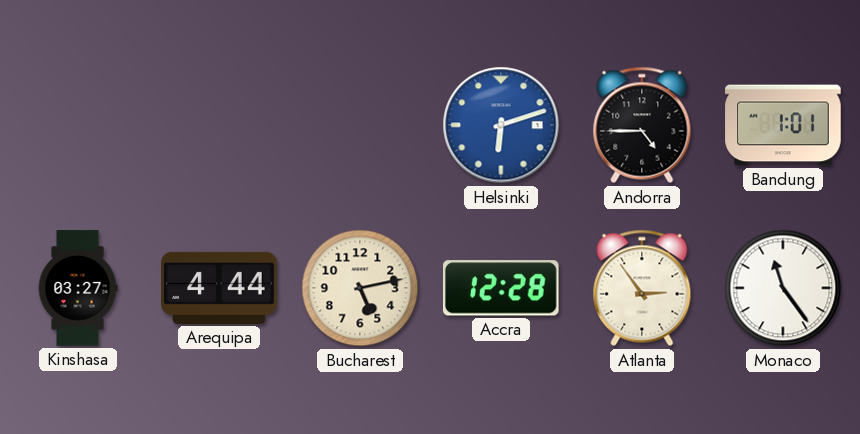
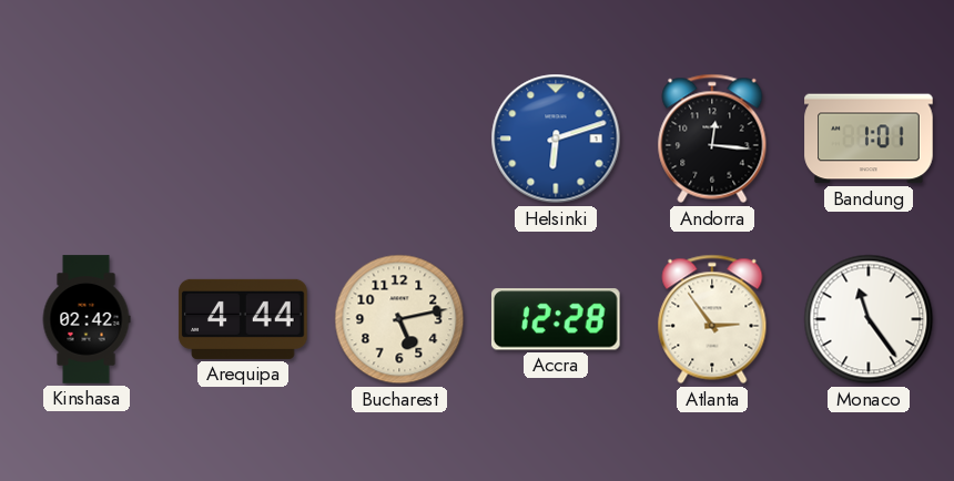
Andorra: 4:45 -> 12:16 (712, 139)
Kinshasa: 03:27 -> 02:42 (87, 319)
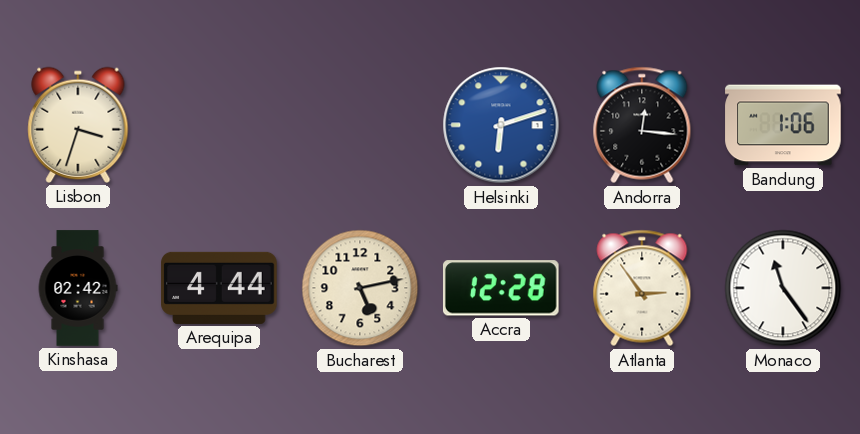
Lisbon: none -> 3:33 (78, 125)
Bandung: 1:01 -> 1:06 (783, 125)
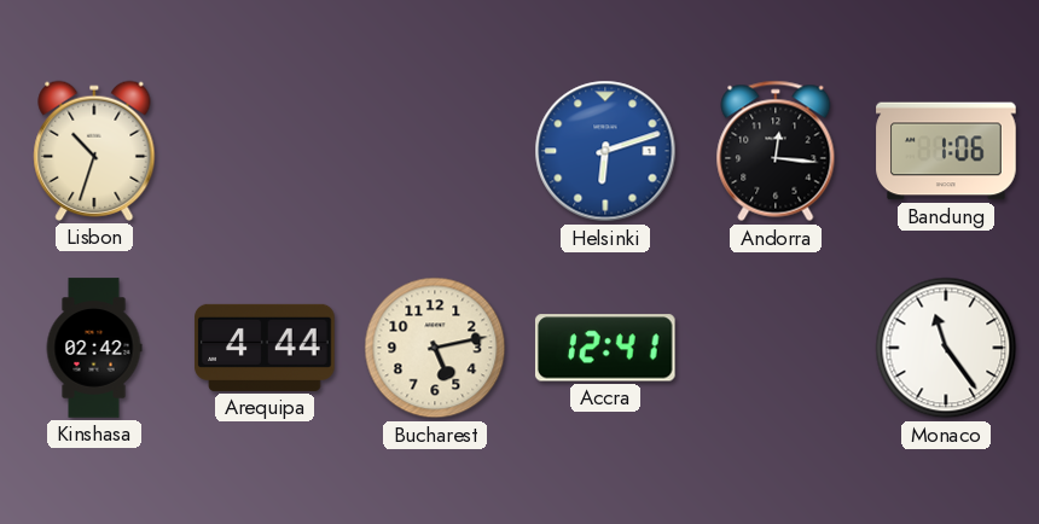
Lisbon: 3:33 -> 10:33 (94, 151)
Accra: 12:28 -> 12:41 (605, 348)
Atlanta: 2:54 -> none (642, 288)
